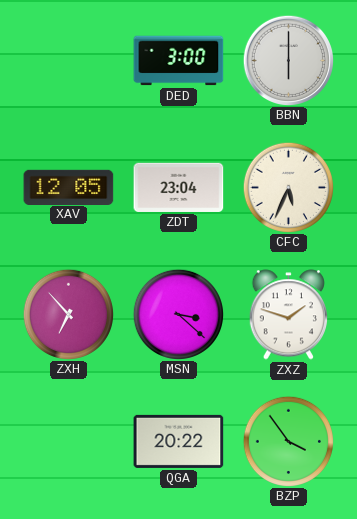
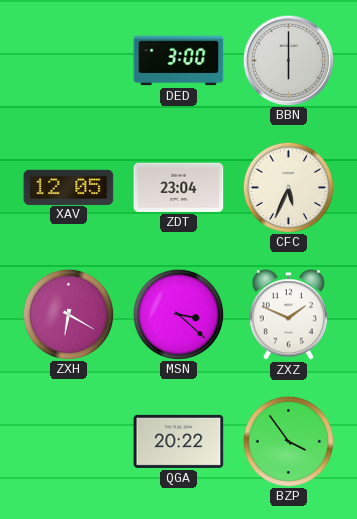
ZXH: 6:53 -> 6:20 (68, 314)
ZXZ: 1:48 -> 1:49 (288, 315)
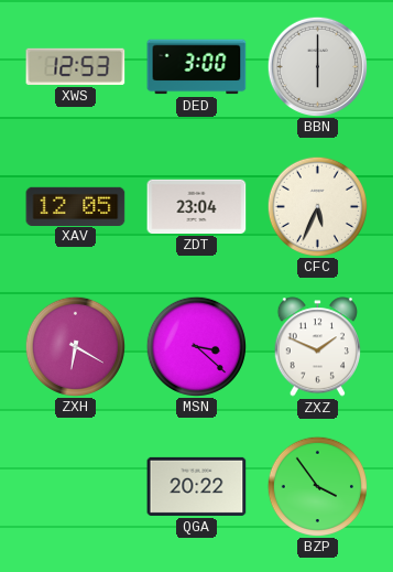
XWS: none -> 12:53 (76, 66)
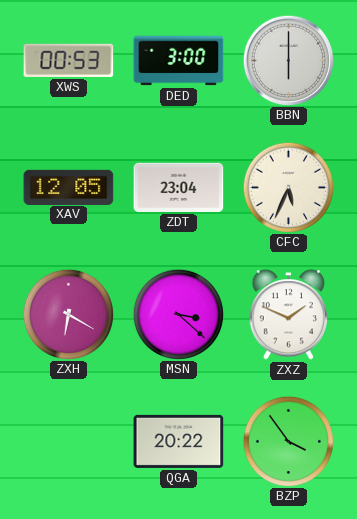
XWS: 12:53 -> 00:53 (69, 60)
